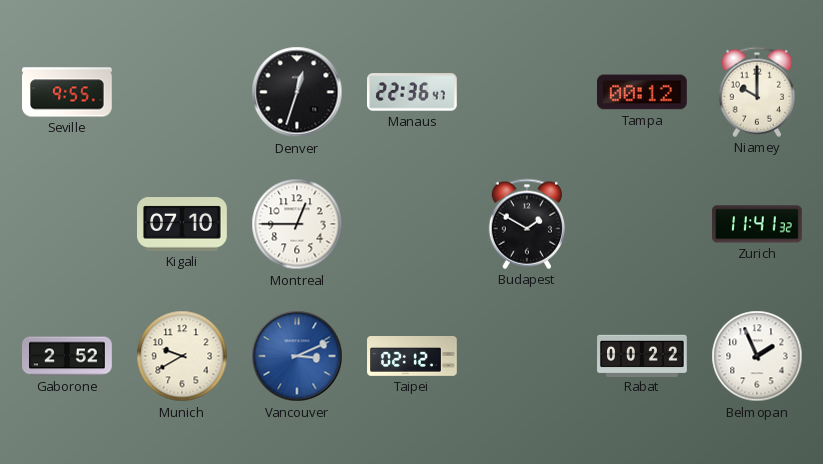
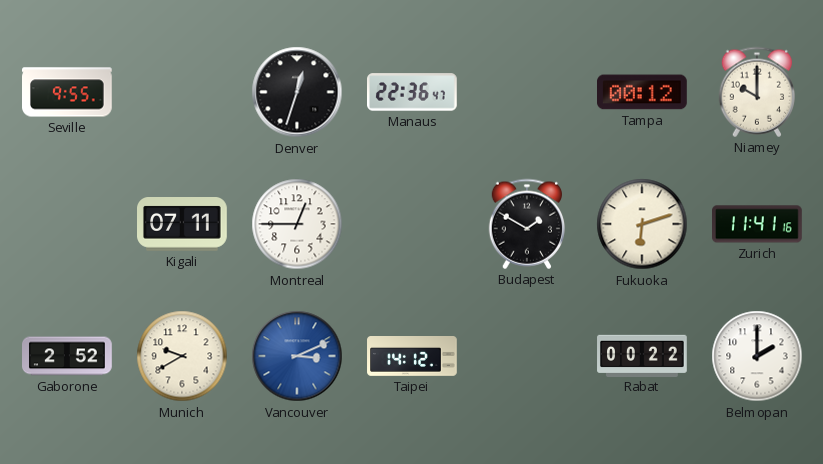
Kigali: 07:10 -> 07:11 (183, 225)
Fukuoka: none -> 6:12 (642, 224)
Zurich: 11:41:32 -> 11:41:16 (758, 224)
Taipei: 02:12 -> 14:12 (412, 357)
Belmopan: 1:56 -> 2:00 (757, 356)
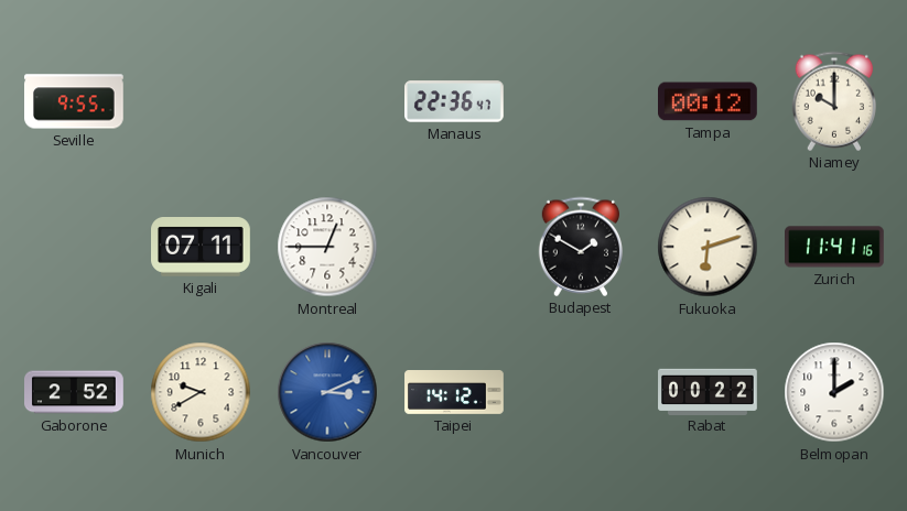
Denver: 12:33 -> none (297, 92)
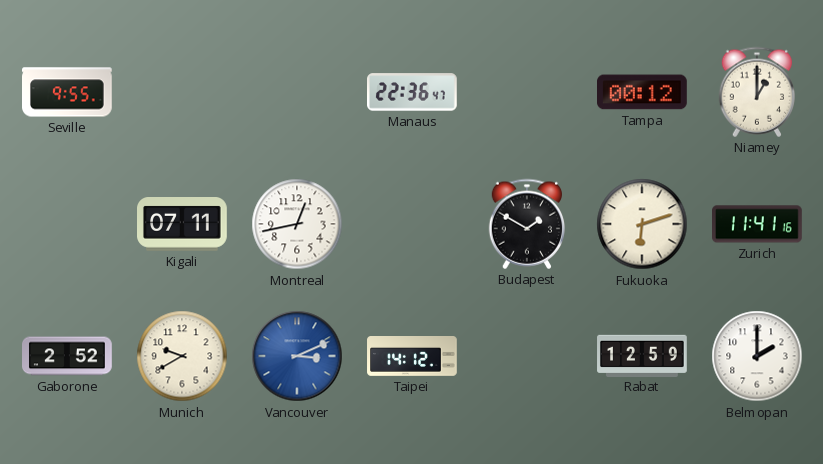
Niamey: 10:00 -> 1:00 (756, 92)
Montreal: 12:45 -> 12:43 (297, 224)
Rabat: 00:22 -> 12:59 (642, 355)
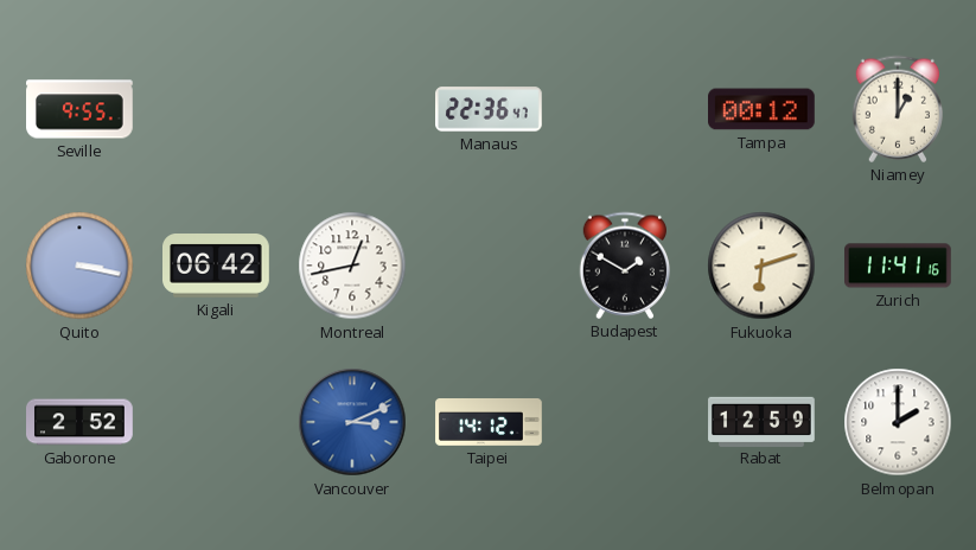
Quito: none -> 3:17 (79, 266)
Kigali: 07:11 -> 06:42 (217, 267)
Munich: 9:40 -> none (182, 356)
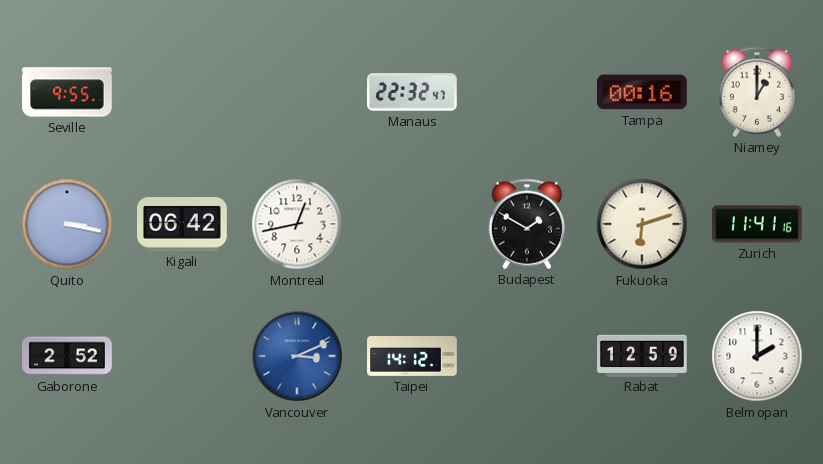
Manaus: 22:36 -> 22:32 (413, 92)
Tampa: 00:12 -> 00:16 (643, 92)
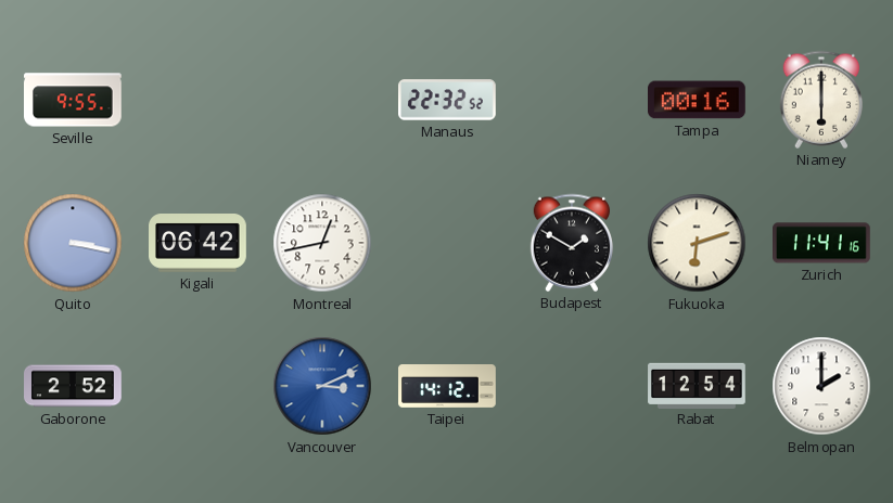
Manaus: 22:32:47 -> 22:32:52 (448, 100)
Niamey: 1:00 -> 6:00 (820, 100)
Rabat: 12:59 -> 12:54 (697, 385)
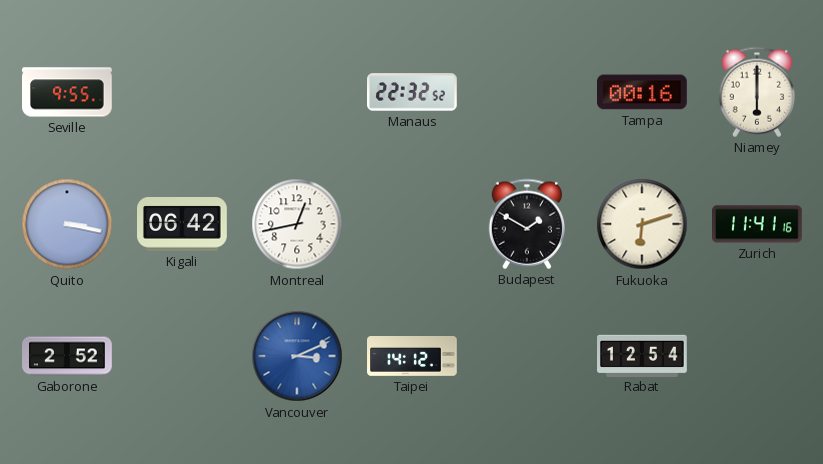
Belmopan: 2:00 -> none (821, 386)
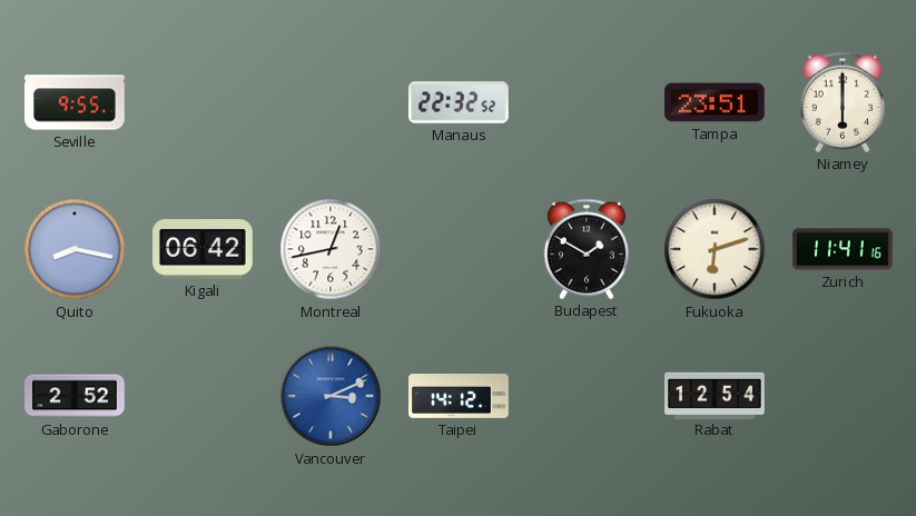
Tampa: 00:16 -> 23:51 (716, 102)
Quito: 3:17 -> 8:17 (75, 249)
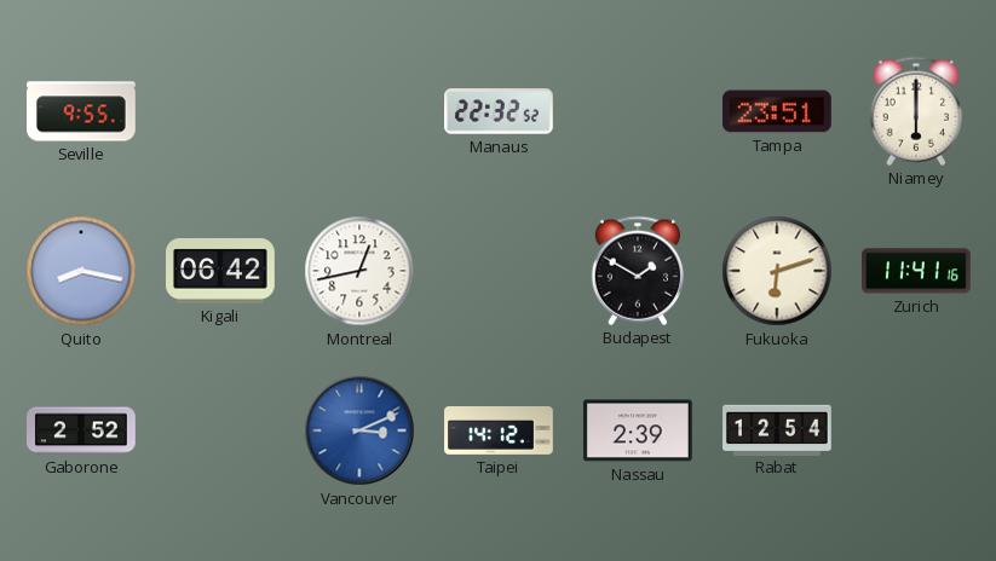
Nassau: none -> 2:39 (639, 430)
